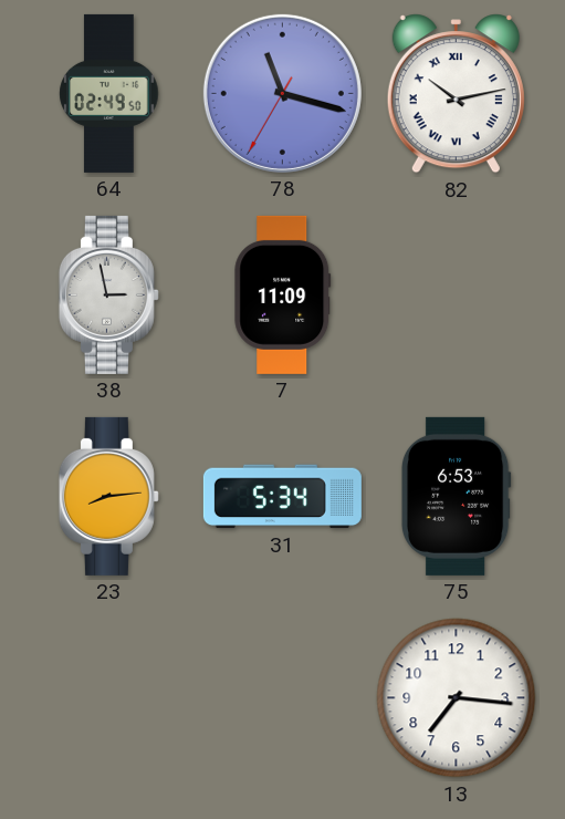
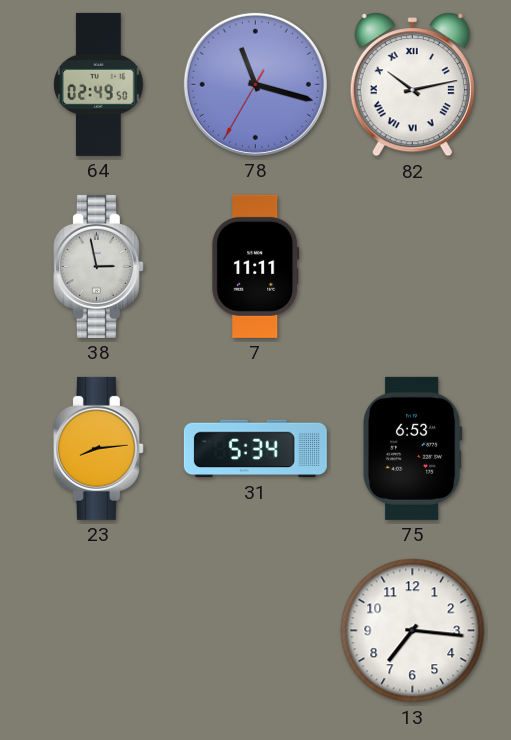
7: 11:09 -> 11:11 (256, 266)
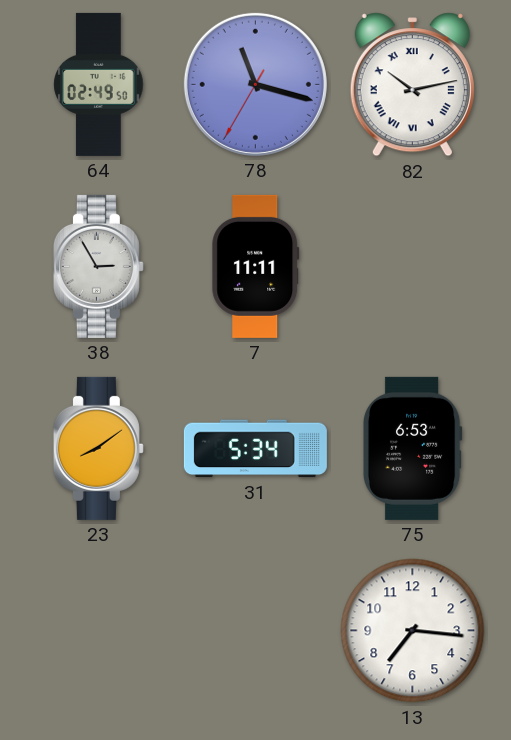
38: 2:58 -> 2:55 (98, 266)
23: 8:14 -> 8:09 (98, 448)
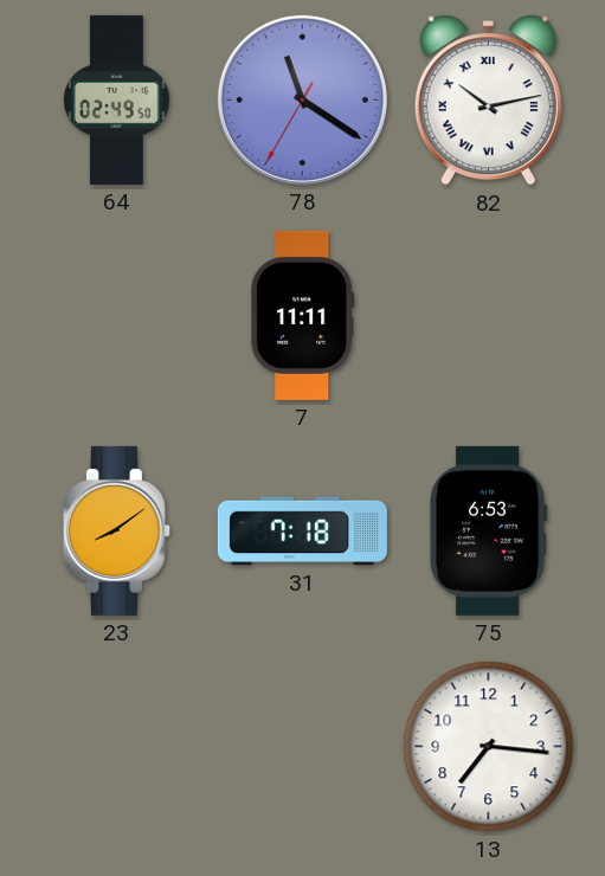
78: 11:17 -> 11:20 (302, 99)
38: 2:55 -> none (98, 266)
31: 5:34 -> 7:18 (302, 532)
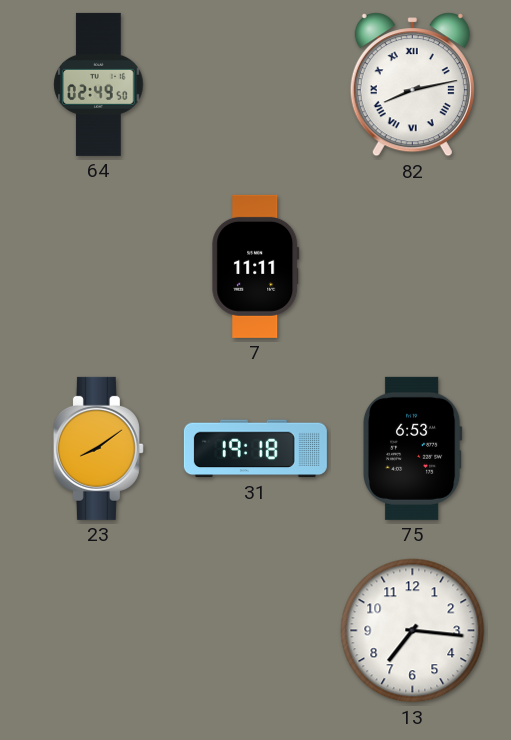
78: 11:20 -> none (302, 99)
82: 10:13 -> 8:13 (412, 85)
31: 7:18 -> 19:18 (255, 449)
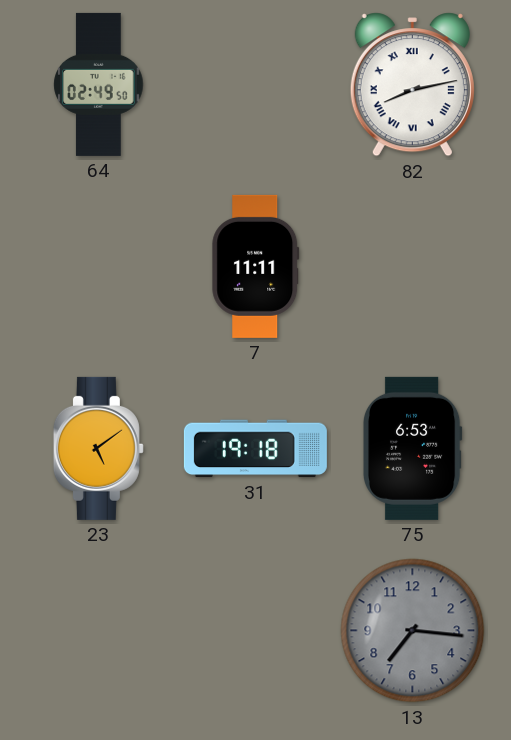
23: 8:09 -> 5:09 (98, 448)
13 dial: white -> grey (413, 631)
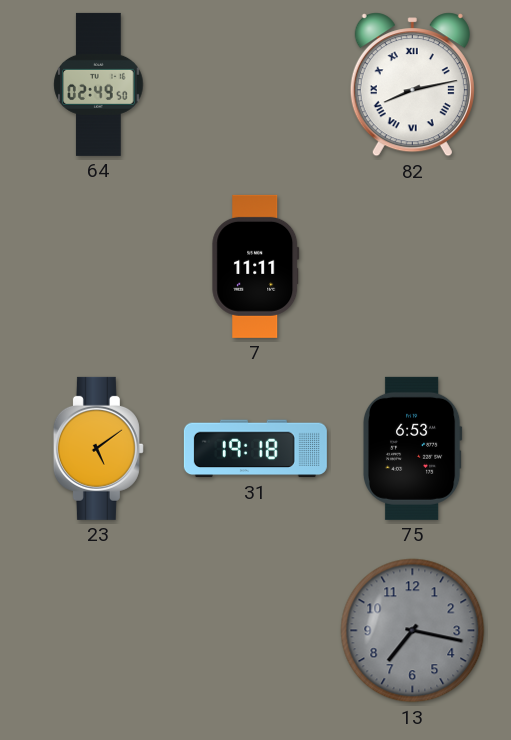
13: 7:16 -> 7:17 (413, 631)
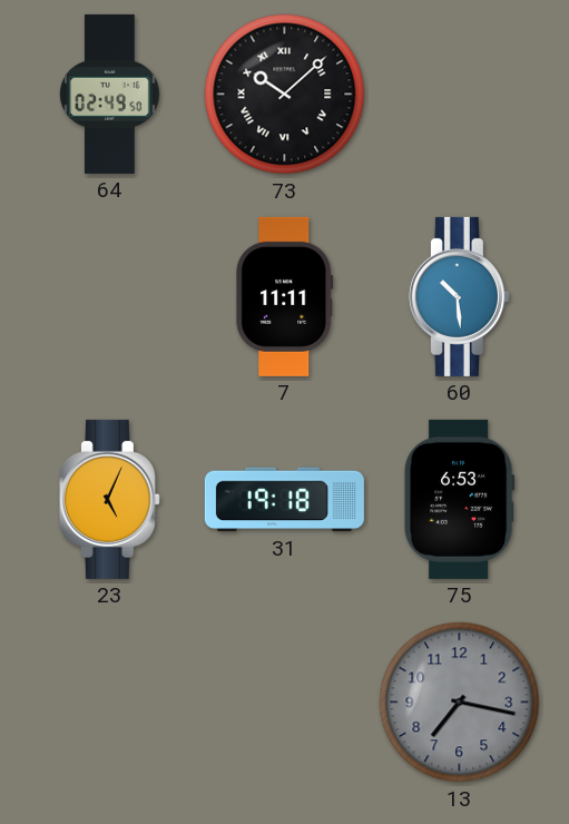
73: none -> 10:08 (285, 95)
82: 8:13 -> none (412, 85)
60: none -> 10:29 (459, 296)
23: 5:09 -> 5:04 (109, 499)
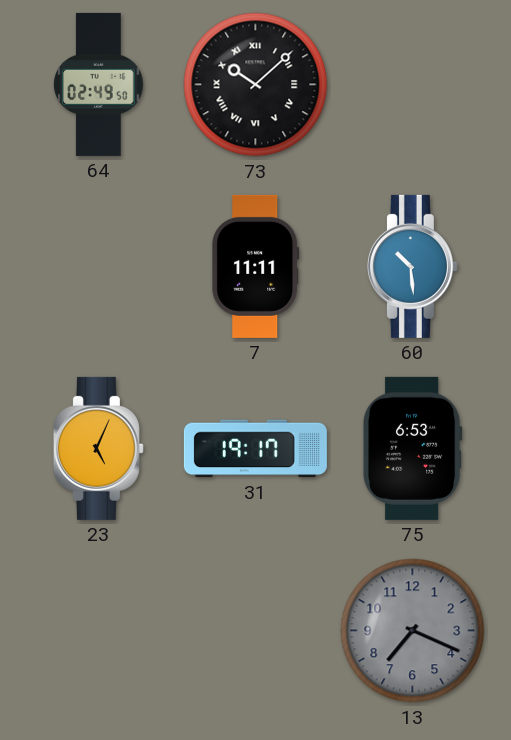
31: 19:18 -> 19:17 (255, 449)
13: 7:17 -> 7:19 (413, 631)
